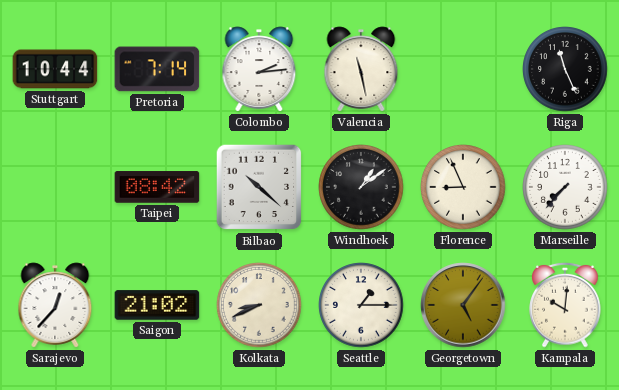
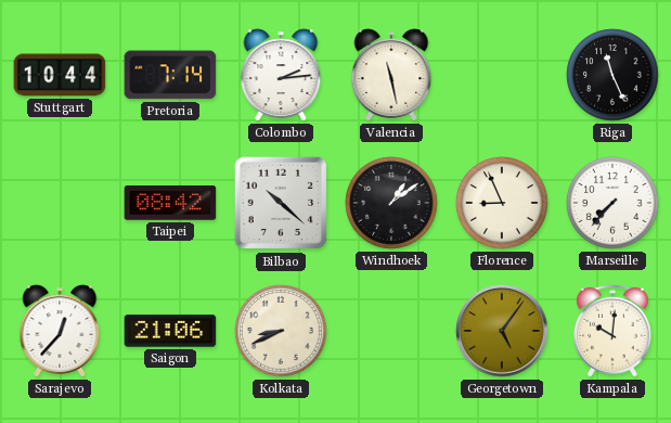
Saigon: 21:02 -> 21:06 (170, 331)
Seattle: 1:15 -> none (361, 305)
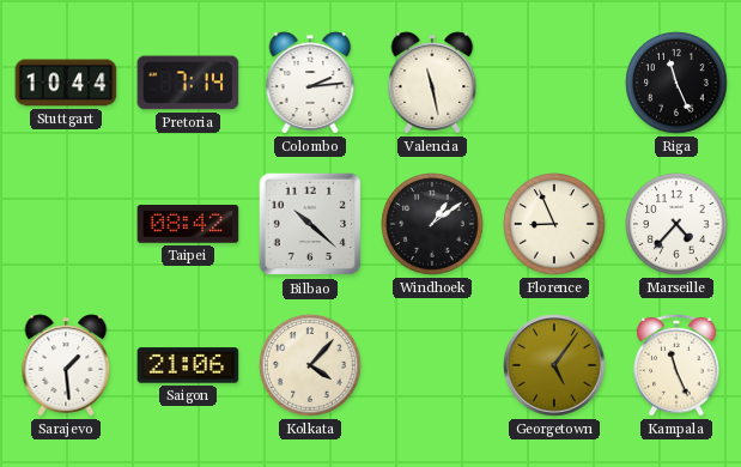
Marseille: 7:37 -> 4:37 (676, 224)
Sarajevo: 12:37 -> 1:29 (66, 365)
Kolkata: 8:41 -> 4:07 (310, 365)
Kampala: 10:01 -> 11:26 (676, 365)
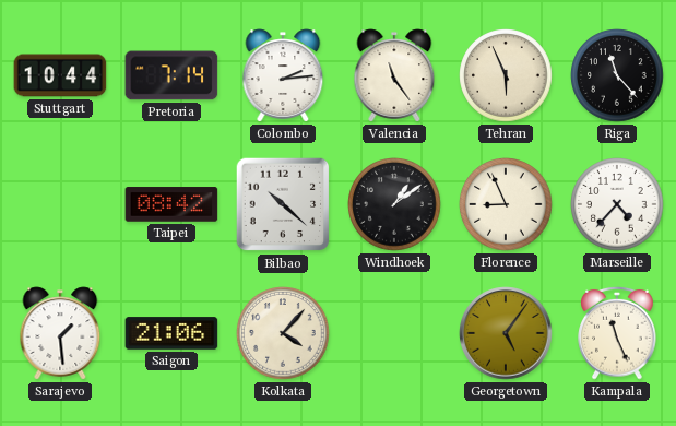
Valencia: 11:28 -> 11:24 (394, 75)
Tehran: none -> 5:56 (506, 75)
Riga: 11:26 -> 11:23 (617, 75)
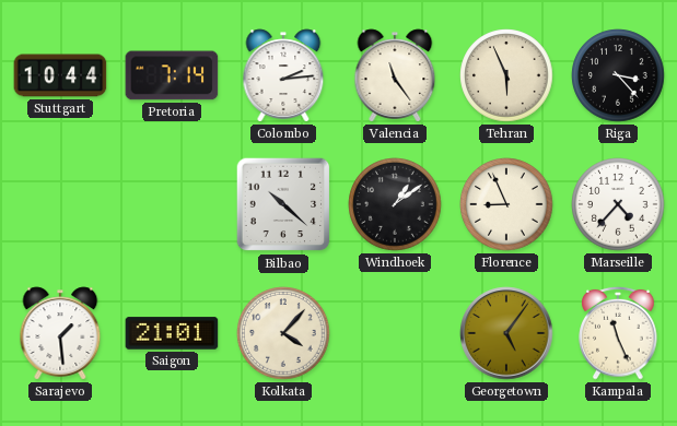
Riga: 11:23 -> 3:23 (618, 75)
Taipei: 08:42 -> none (171, 204)
Saigon: 21:06 -> 21:01 (172, 333)
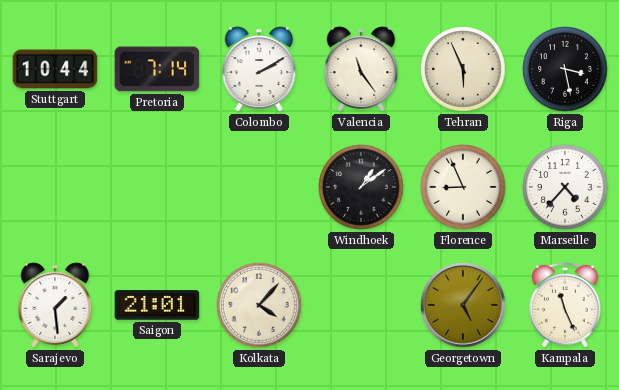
Colombo: 2:14 -> 2:10 (259, 69)
Riga: 3:23 -> 3:28 (565, 69)
Bilbao: 10:22 -> none (283, 204)
